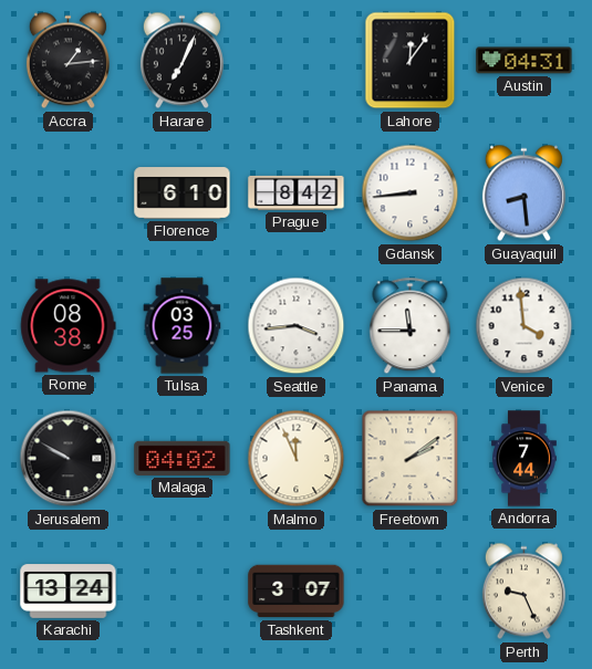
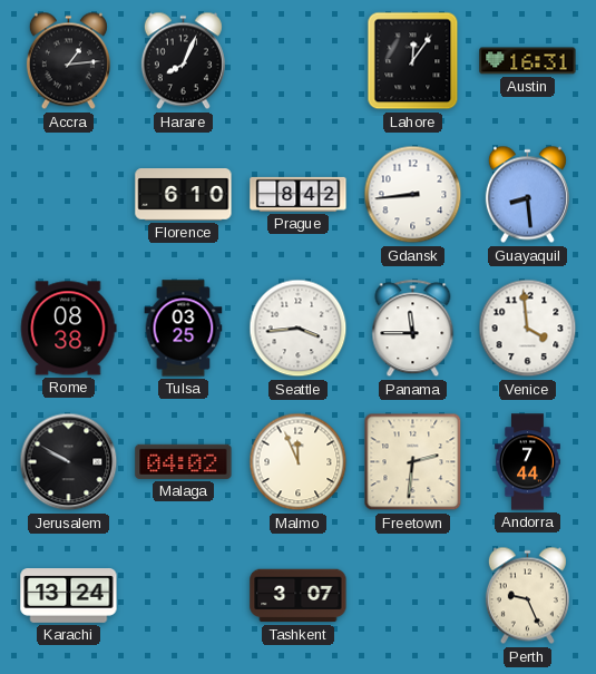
Harare: 7:04 -> 8:04 (183, 61)
Austin: 04:31 -> 16:31 (528, 61)
Freetown: 2:09 -> 2:31 (413, 462)
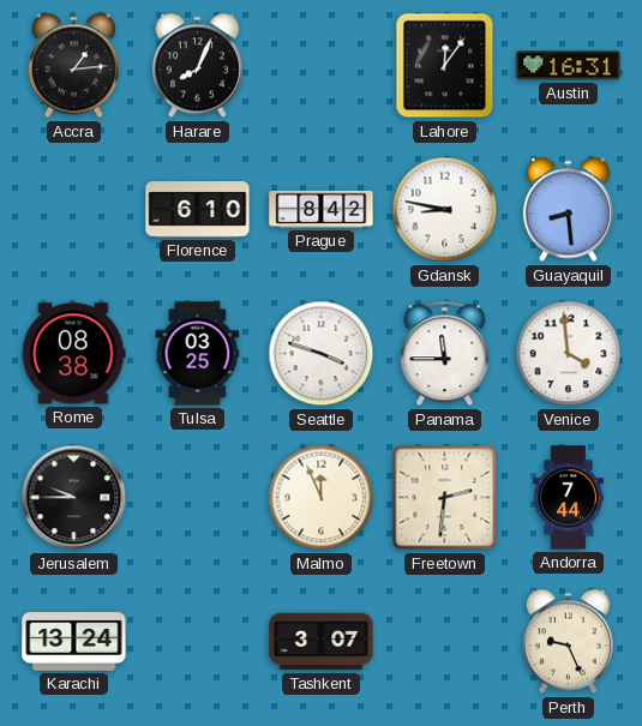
Gdansk: 8:44 -> 8:47 (445, 210)
Seattle: 3:44 -> 3:48 (322, 354)
Jerusalem: 9:50 -> 9:45 (74, 498)
Malaga: 04:02 -> none (184, 461)
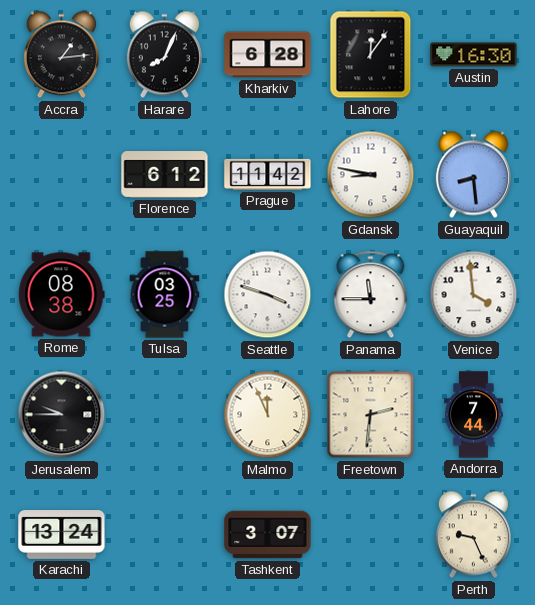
Kharkiv: none -> 6:28 (268, 55)
Austin: 16:31 -> 16:30 (474, 55)
Florence: 6:10 -> 6:12 (165, 175)
Prague: 8:42 -> 11:42 (268, 174)
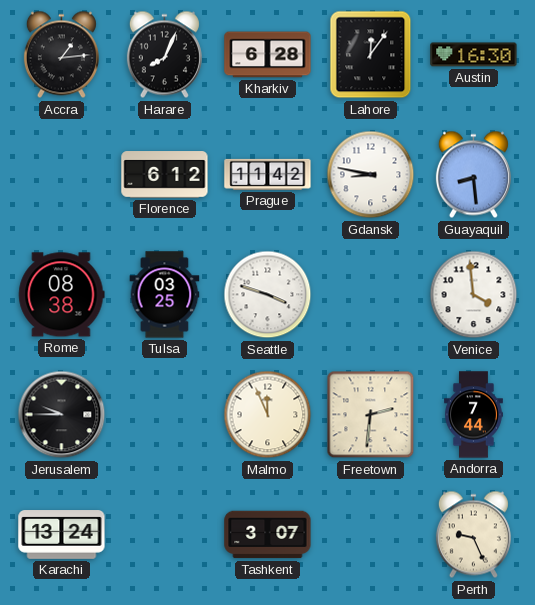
Panama: 11:45 -> none (371, 295)
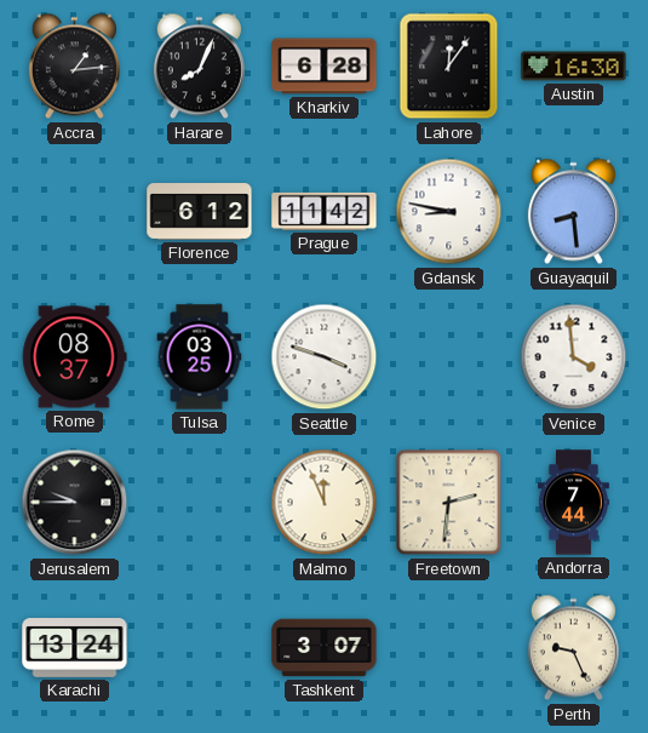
Rome: 08:38 -> 08:37 (75, 357)
